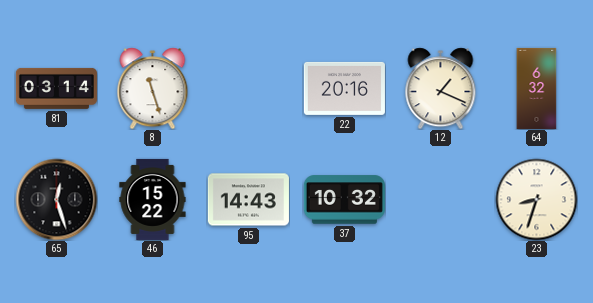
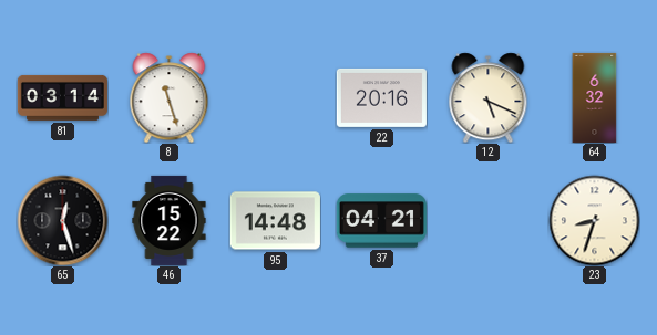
12: 1:19 -> 5:19 (489, 97)
95: 14:43 -> 14:48 (275, 221)
37: 10:32 -> 04:21 (381, 221)
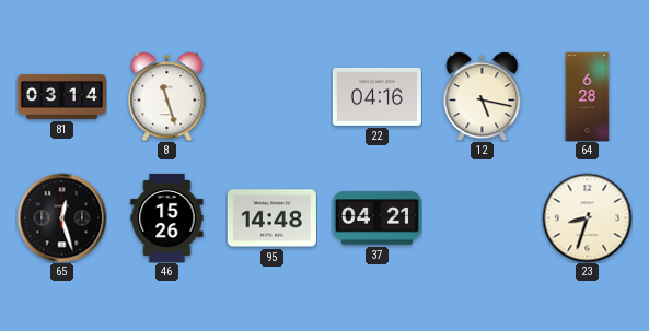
22: 20:16 -> 04:16 (376, 96)
12: 5:19 -> 5:17 (483, 96)
64: 6:32 -> 6:28 (588, 96)
46: 15:22 -> 15:26 (167, 217)
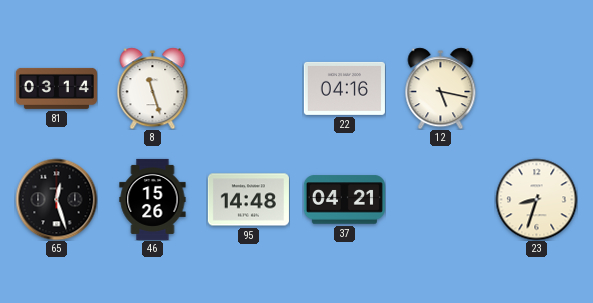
64: 6:28 -> none (588, 96)
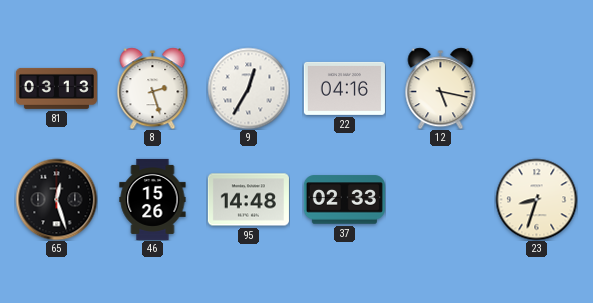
81: 03:14 -> 03:13 (56, 88)
8: 11:27 -> 2:27 (153, 88)
9: none -> 12:35 (248, 88)
37: 04:21 -> 02:33 (344, 200)
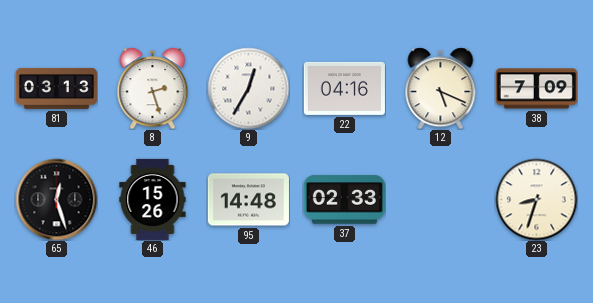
12: 5:17 -> 5:19 (441, 88)
38: none -> 7:09 (536, 89)
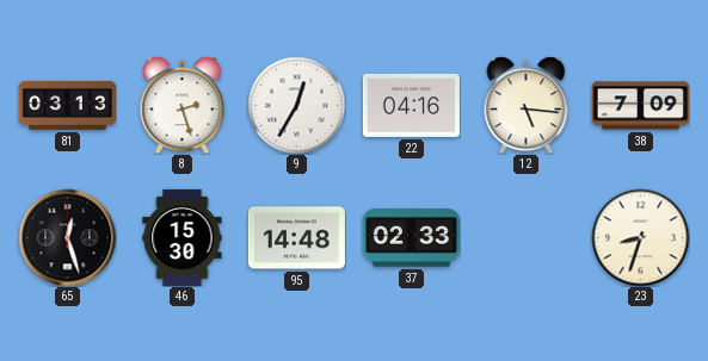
12: 5:19 -> 5:16 (527, 105)
46: 15:26 -> 15:30 (183, 237)
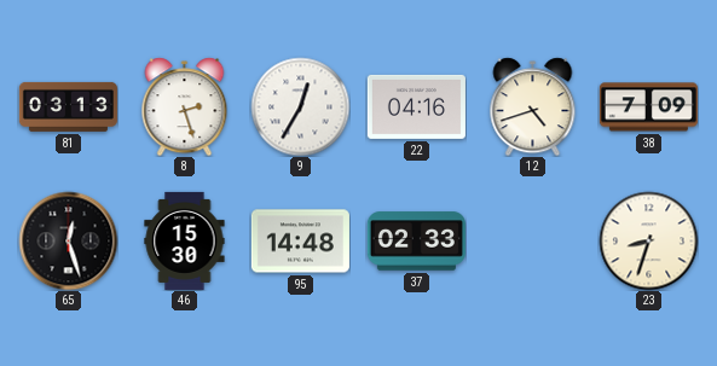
12: 5:16 -> 4:42 (533, 106)
